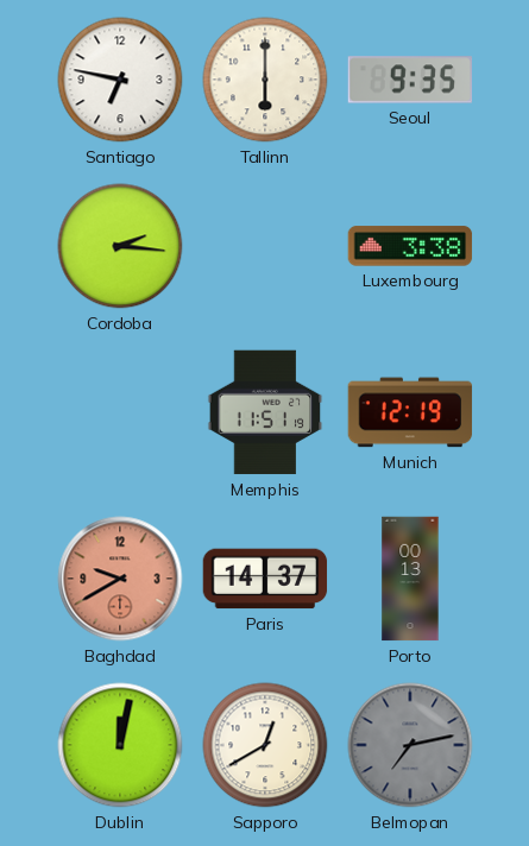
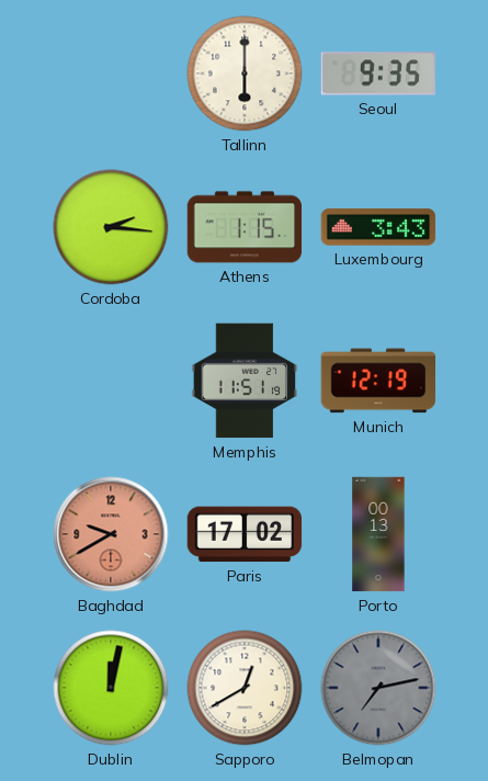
Santiago: 6:47 -> none (120, 80)
Athens: none -> 1:15 (245, 227)
Luxembourg: 3:38 -> 3:43 (378, 227)
Paris: 14:37 -> 17:02 (245, 534)
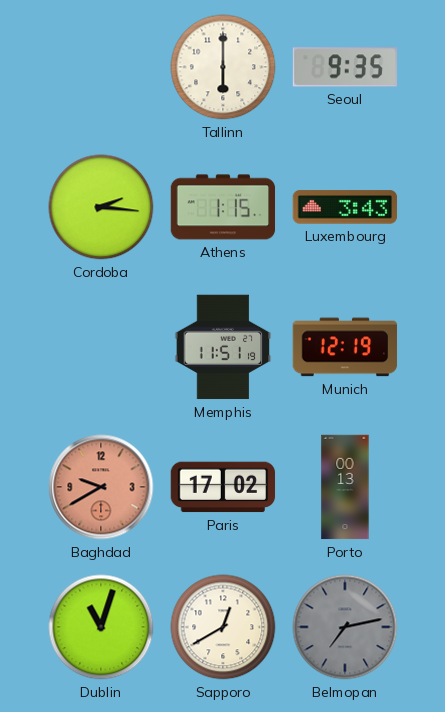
Dublin: 12:02 -> 11:03 (101, 627)
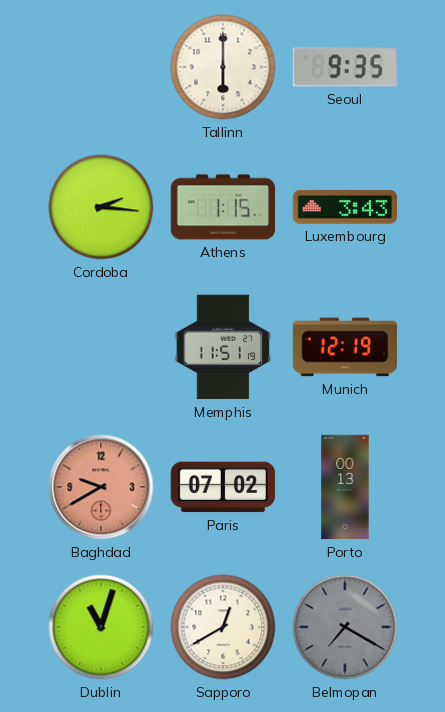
Paris: 17:02 -> 07:02 (223, 487)
Belmopan: 7:13 -> 7:20 (345, 627)
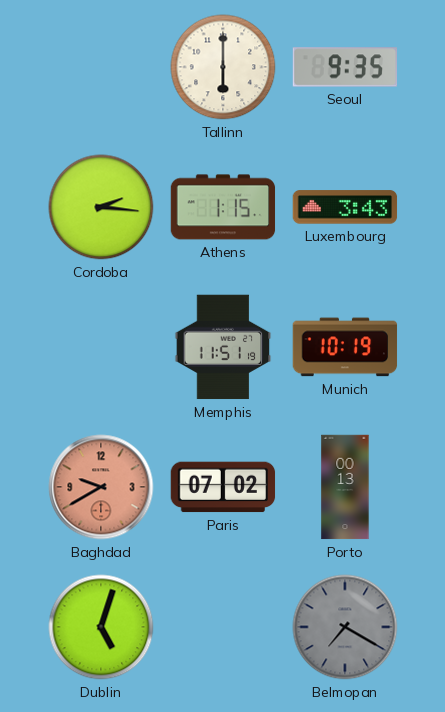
Munich: 12:19 -> 10:19 (345, 347)
Dublin: 11:03 -> 5:03 (101, 627)
Sapporo: 12:40 -> none (223, 627)
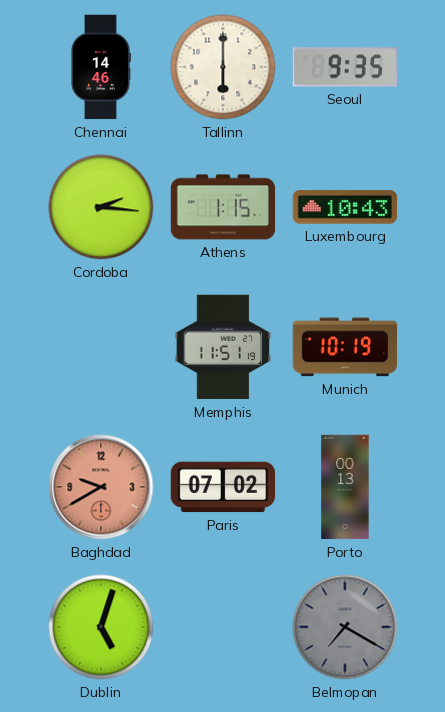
Chennai: none -> 14:46 (101, 67)
Luxembourg: 3:43 -> 10:43 (345, 207)
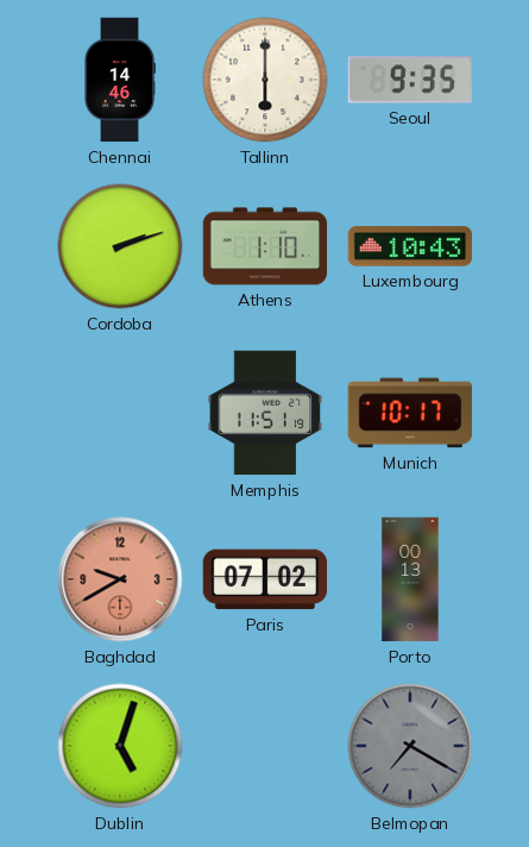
Cordoba: 2:16 -> 2:12 (120, 246)
Athens: 1:15 -> 1:10 (265, 246)
Munich: 10:19 -> 10:17 (410, 413)
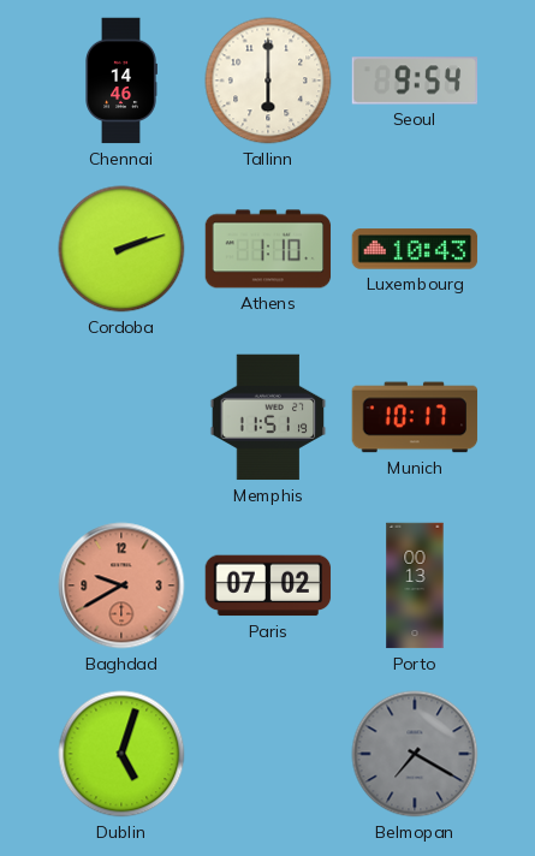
Seoul: 9:35 -> 9:54 (415, 81)
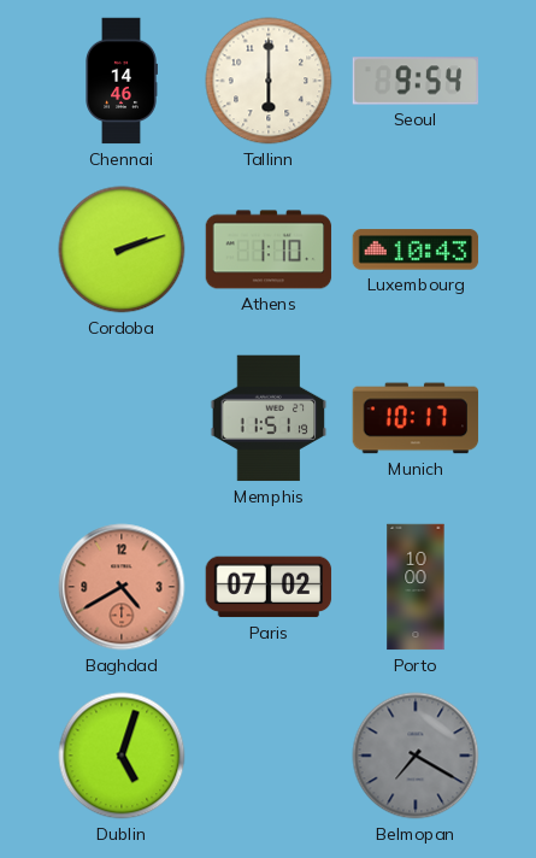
Baghdad: 9:40 -> 4:40 (122, 587)
Porto: 00:13 -> 10:00 (416, 587)
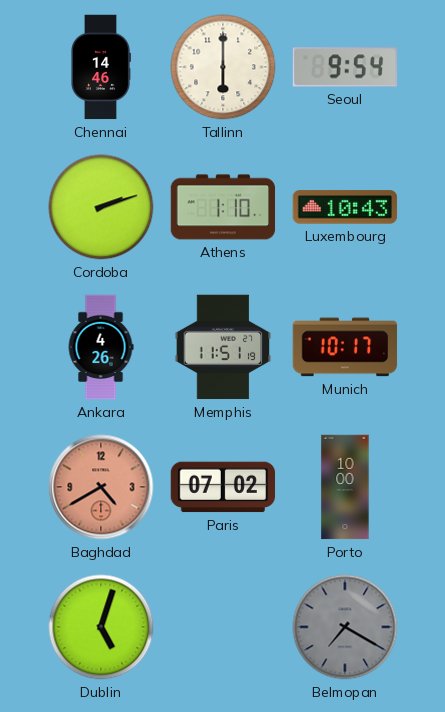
Ankara: none -> 4:26 (101, 347)
